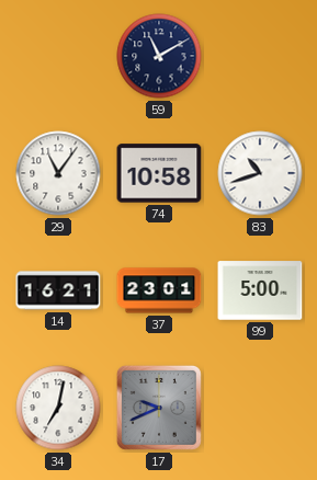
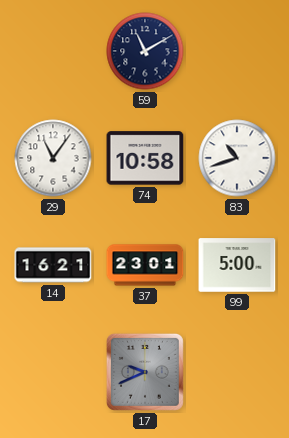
34: 7:02 -> none (58, 408)
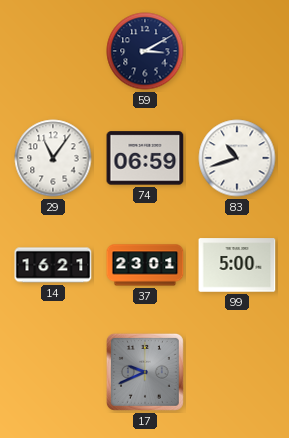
59: 11:10 -> 3:10 (145, 51)
74: 10:58 -> 06:59 (145, 158)
